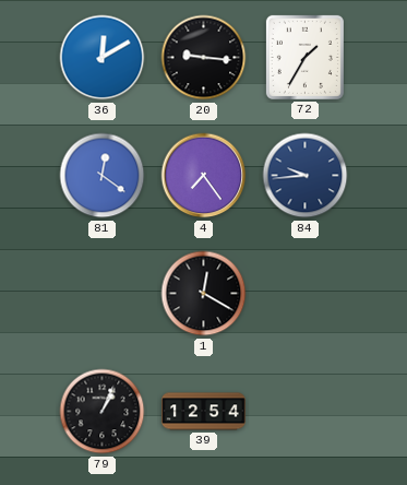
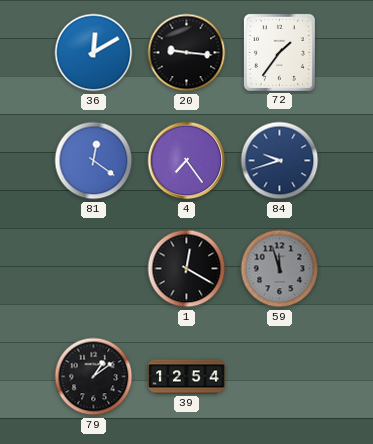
72: 1:35 -> 1:36 (279, 52)
84: 9:44 -> 9:42 (280, 161)
59: none -> 11:57 (280, 269)
79: 1:04 -> 1:09 (94, 377)
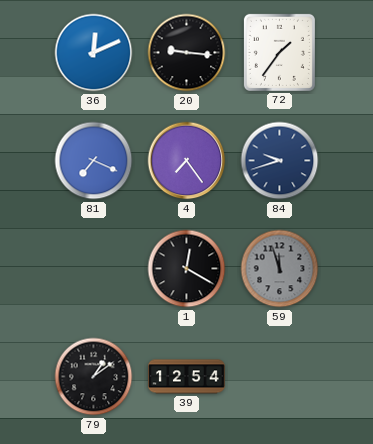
36: 12:10 -> 12:11 (94, 53)
81: 12:21 -> 7:19 (94, 161)
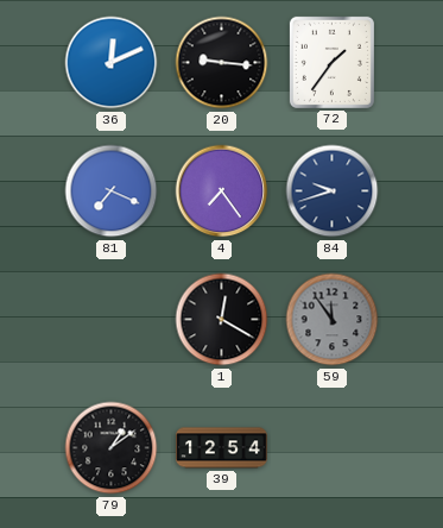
59: 11:57 -> 11:54 (333, 320)
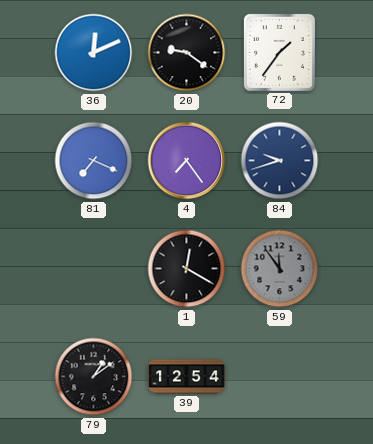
20: 9:16 -> 9:21 (187, 53)
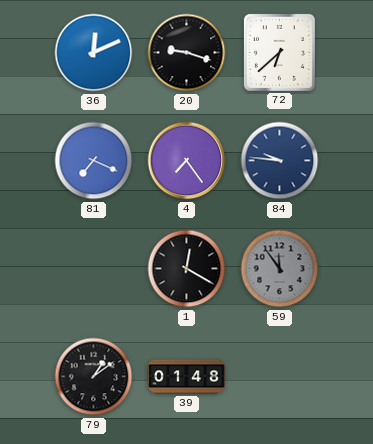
20: 9:21 -> 9:18 (187, 53)
72: 1:36 -> 6:38 (279, 52)
84: 9:42 -> 9:46 (280, 161)
39: 12:54 -> 01:48 (187, 377)
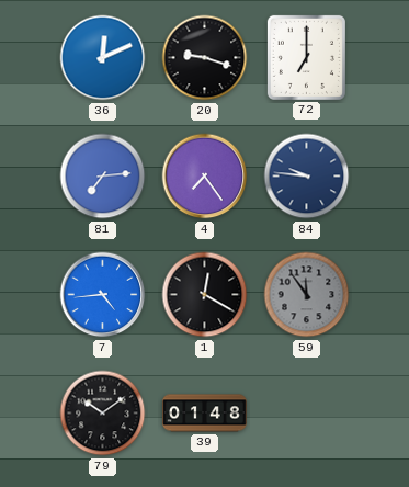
72: 6:38 -> 7:00 (306, 57)
81: 7:19 -> 7:14 (103, 177)
7: none -> 4:44 (103, 295)
79: 1:09 -> 10:09 (103, 414)
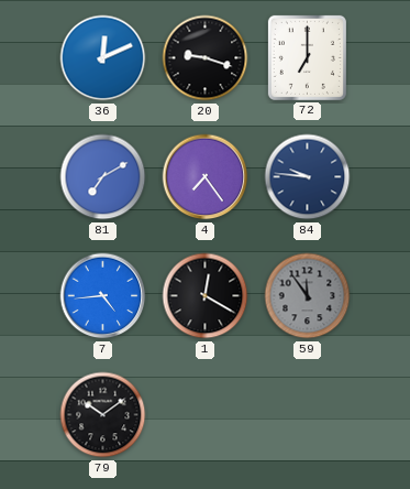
81: 7:14 -> 7:10 (103, 177)
39: 01:48 -> none (205, 414)
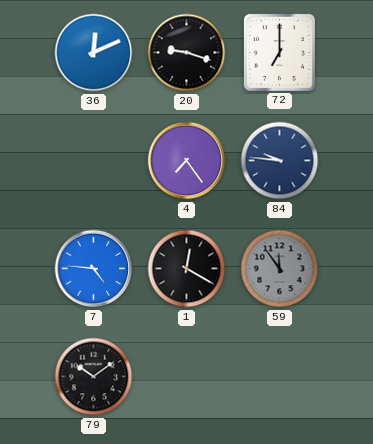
81: 7:10 -> none (103, 177)
7: 4:44 -> 4:46 (94, 269)
